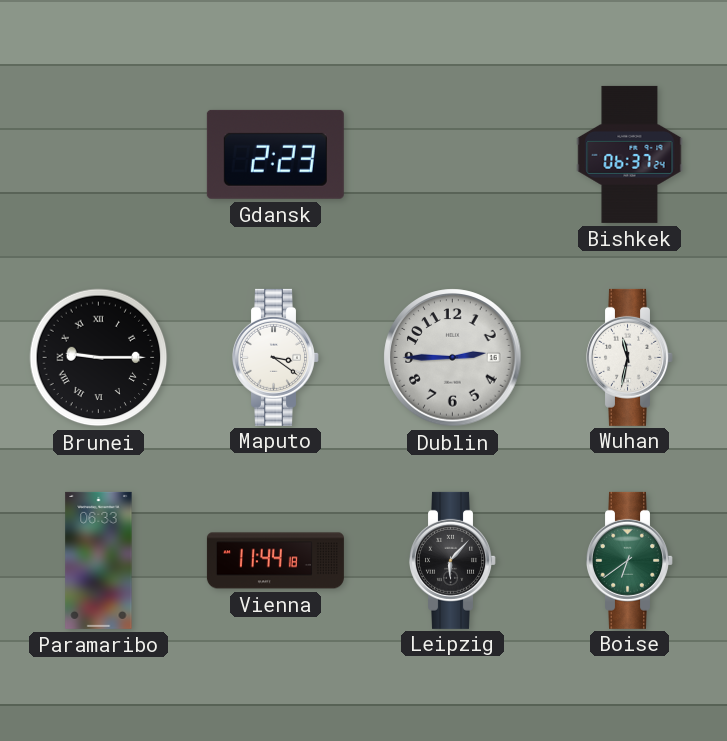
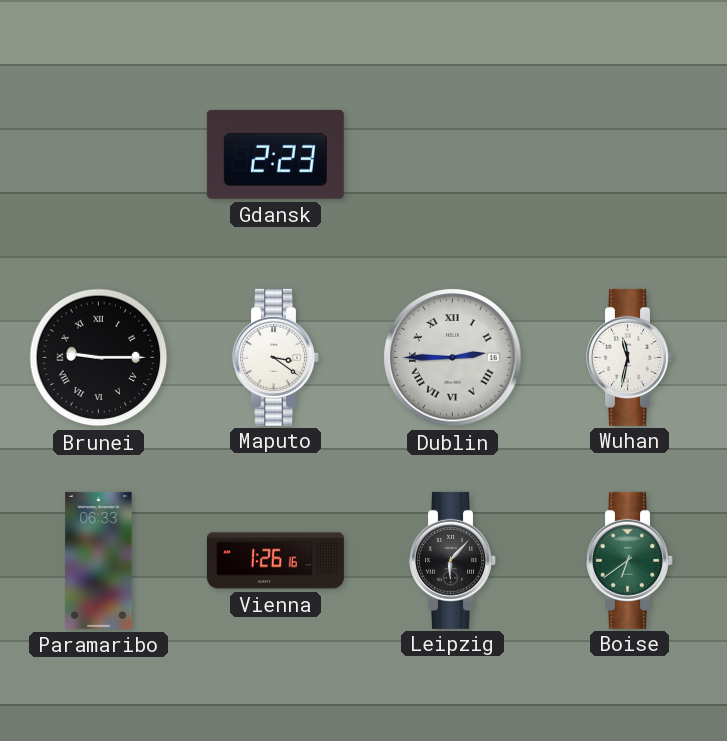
Bishkek: 06:37 -> none (630, 154)
Dublin numerals: Arabic -> Roman (453, 358)
Vienna: 11:44 -> 1:26 (275, 561)
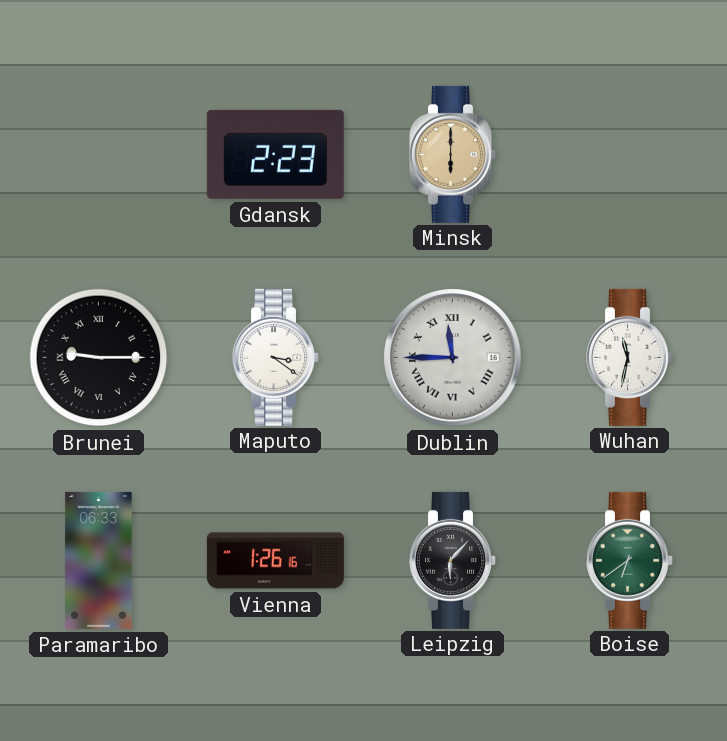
Minsk: none -> 6:00 (453, 154)
Dublin: 2:45 -> 11:45 (453, 358)
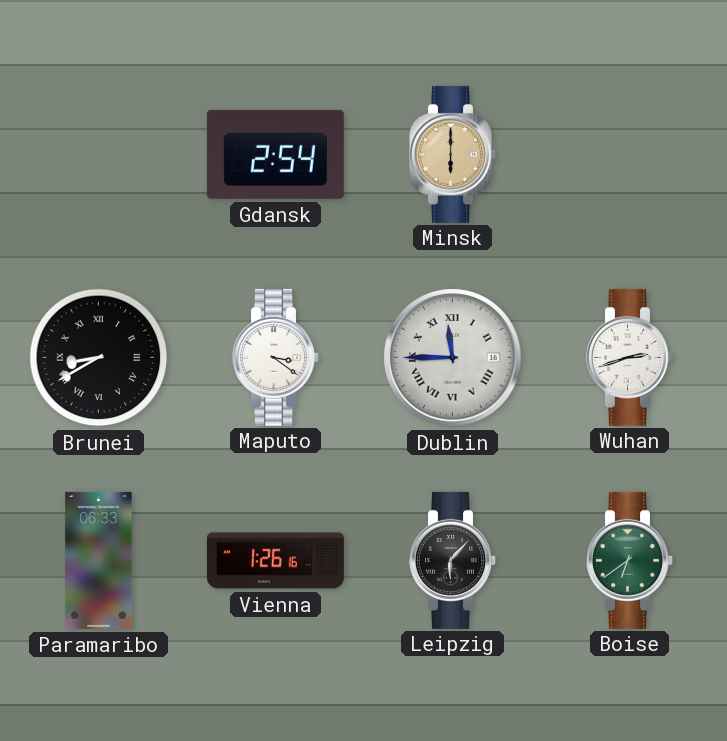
Gdansk: 2:23 -> 2:54 (275, 154)
Brunei: 9:15 -> 8:40 (99, 358)
Wuhan: 11:32 -> 2:42 (630, 357)
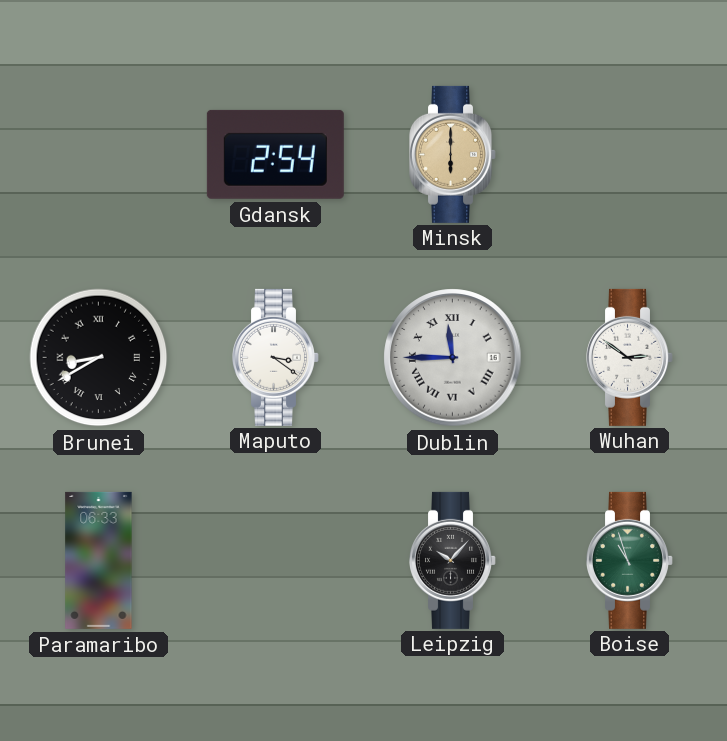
Wuhan: 2:42 -> 2:51 (630, 357)
Vienna: 1:26 -> none (275, 561)
Leipzig: 6:07 -> 10:07 (453, 560)
Boise: 6:39 -> 10:57 (630, 560)
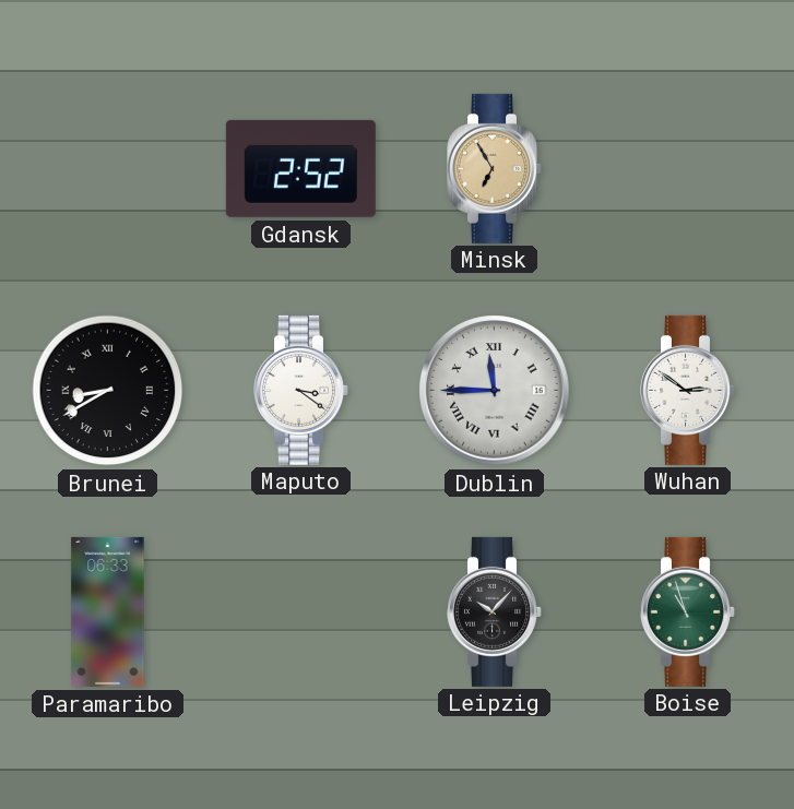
Gdansk: 2:54 -> 2:52 (300, 168)
Minsk: 6:00 -> 6:55 (495, 168)
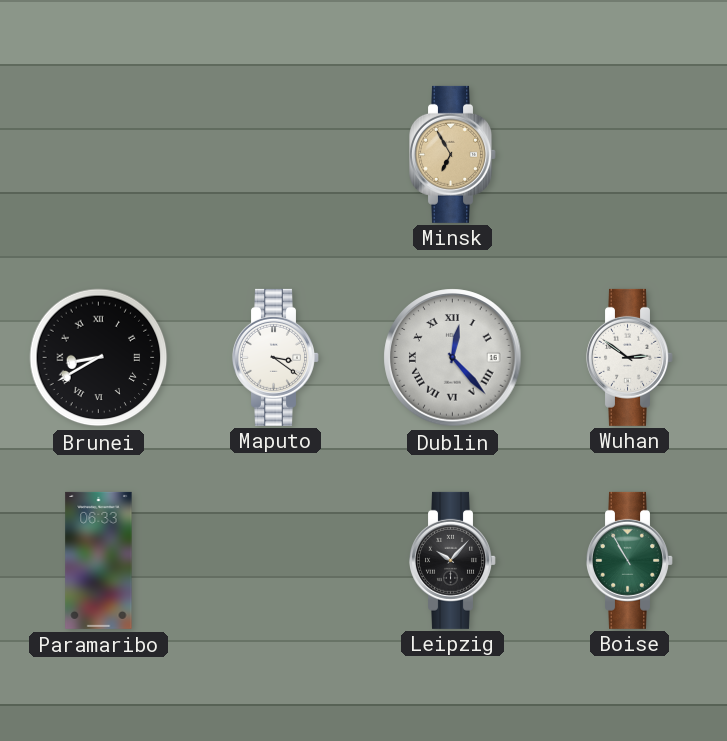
Gdansk: 2:52 -> none (300, 168)
Dublin: 11:45 -> 12:23 (453, 358)
Boise: 10:57 -> 10:55 (630, 560)
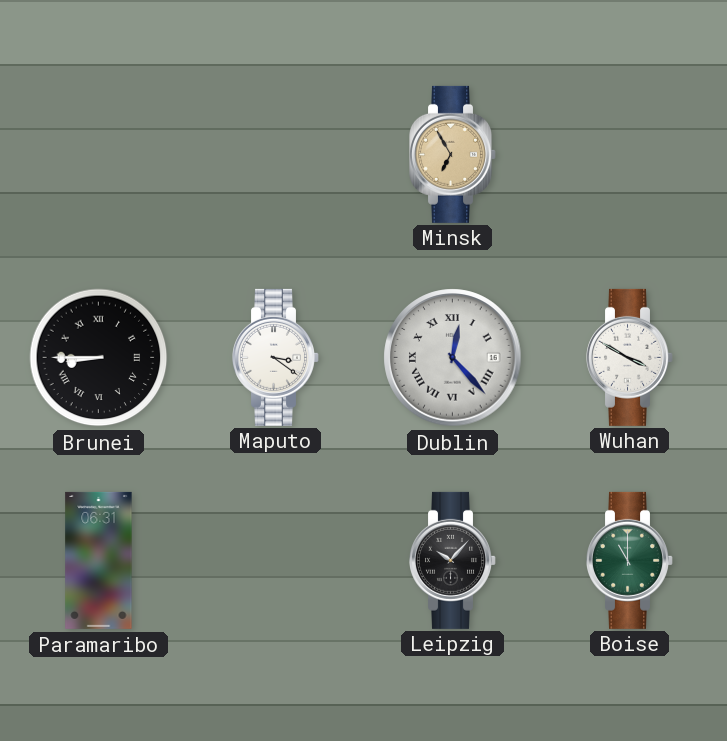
Brunei: 8:40 -> 8:45 (99, 358)
Wuhan: 2:51 -> 3:50 (630, 357)
Paramaribo: 06:33 -> 06:31 (99, 560)
Boise: 10:55 -> 11:00 (630, 560)
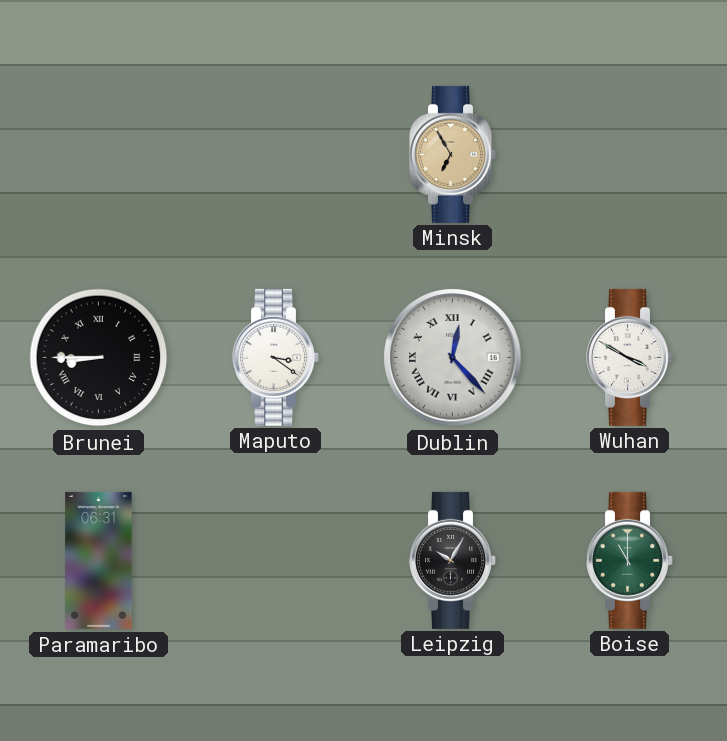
Leipzig: 10:07 -> 10:05 (453, 560)
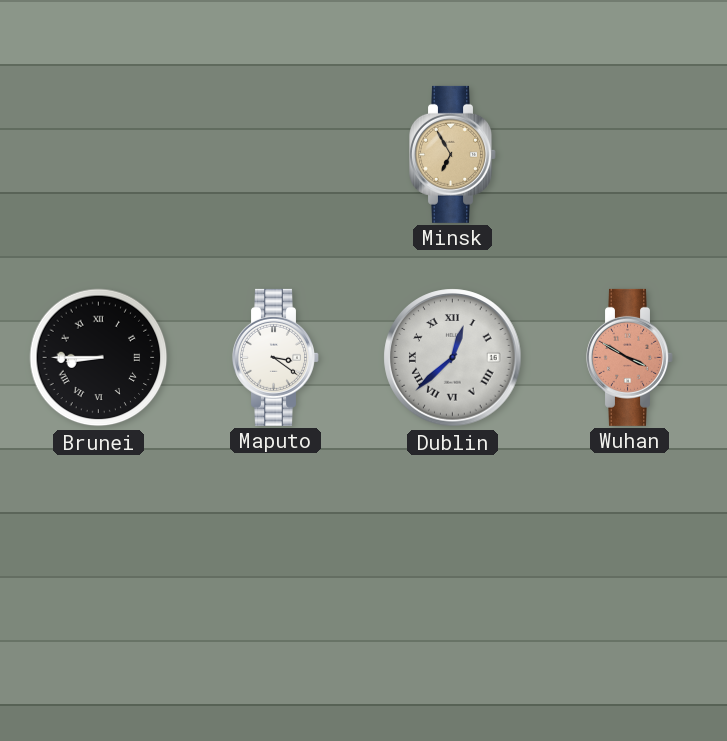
Dublin: 12:23 -> 12:38 (453, 358)
Wuhan dial: white -> salmon (630, 357)
Paramaribo: 06:31 -> none (99, 560)
Leipzig: 10:05 -> none (453, 560)
Boise: 11:00 -> none (630, 560)
